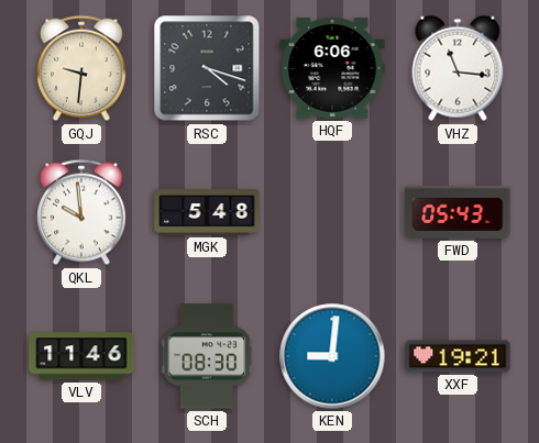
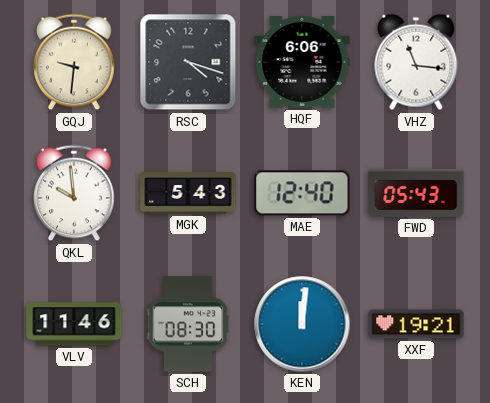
MGK: 5:48 -> 5:43 (188, 193)
MAE: none -> 12:40 (302, 193)
KEN: 9:01 -> 12:01 (302, 324)
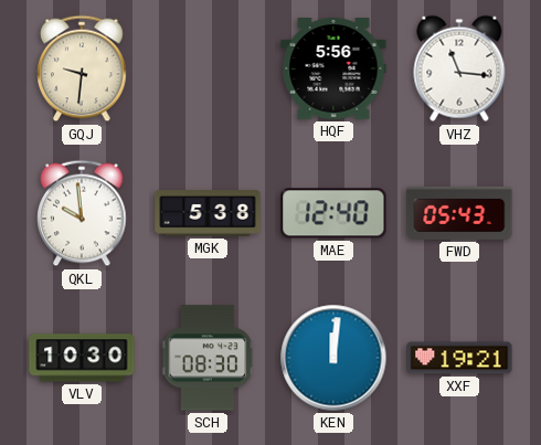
RSC: 4:18 -> none (188, 62)
HQF: 6:06 -> 5:56 (333, 70)
MGK: 5:43 -> 5:38 (208, 213)
VLV: 11:46 -> 10:30 (82, 358)
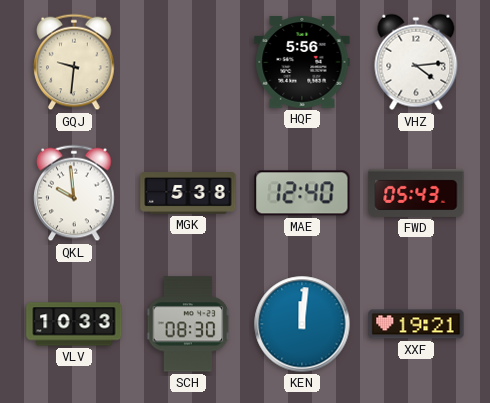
VHZ: 11:16 -> 4:14 (416, 62)
VLV: 10:30 -> 10:33 (74, 324)
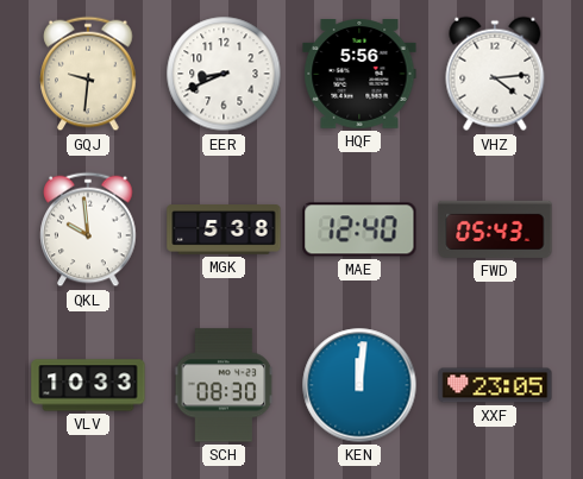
EER: none -> 8:41 (224, 74)
XXF: 19:21 -> 23:05 (495, 385)
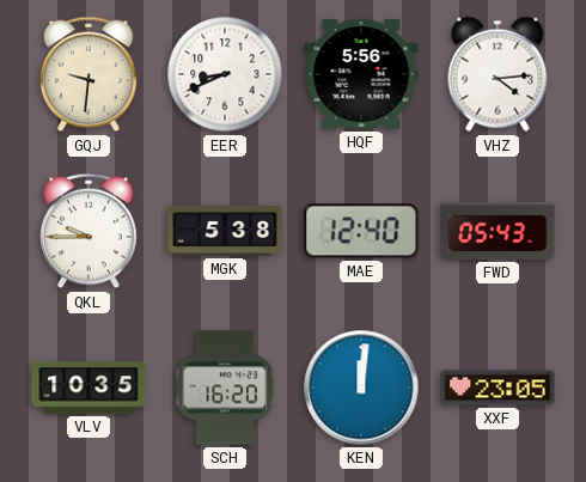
QKL: 9:59 -> 9:45 (88, 231)
VLV: 10:33 -> 10:35 (88, 388)
SCH: 08:30 -> 16:20 (225, 388)
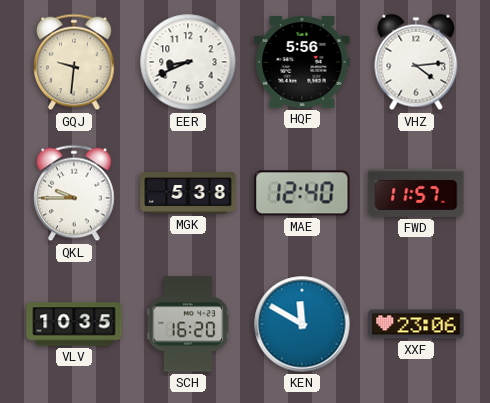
FWD: 05:43 -> 11:57 (416, 193)
KEN: 12:01 -> 11:50 (302, 324)
XXF: 23:05 -> 23:06 (416, 324)
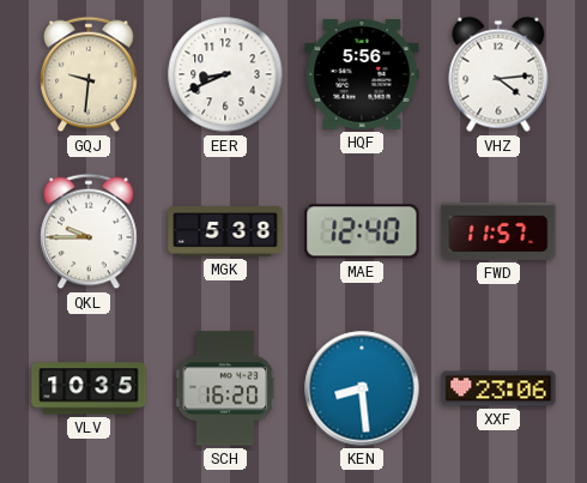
KEN: 11:50 -> 8:29 (362, 388)
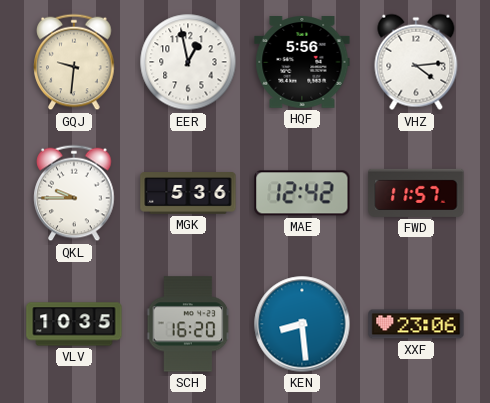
EER: 8:41 -> 12:58 (188, 62)
MGK: 5:38 -> 5:36 (188, 193)
MAE: 12:40 -> 12:42 (302, 193)
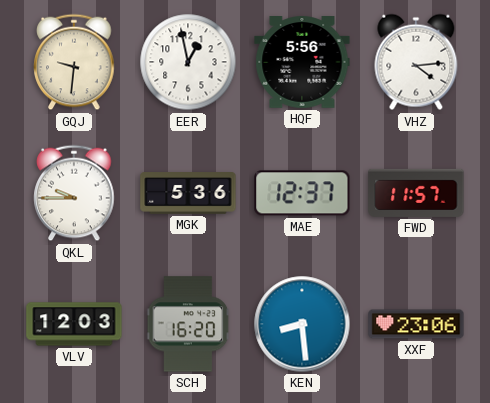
MAE: 12:42 -> 12:37 (302, 193)
VLV: 10:35 -> 12:03 (74, 324)
